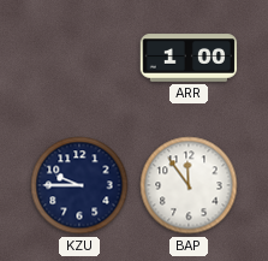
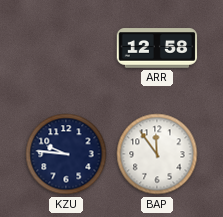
ARR: 1:00 -> 12:58 (157, 48)
KZU: 9:45 -> 9:46 (66, 154)
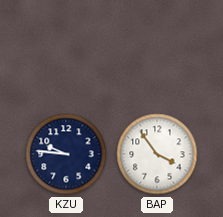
ARR: 12:58 -> none (157, 48)
BAP: 11:54 -> 3:54 (157, 154)
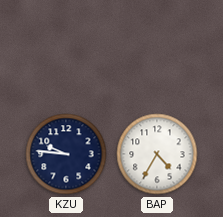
BAP: 3:54 -> 4:35 (157, 154)
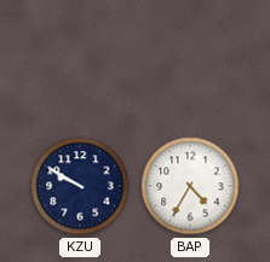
KZU: 9:46 -> 9:50 (80, 186)
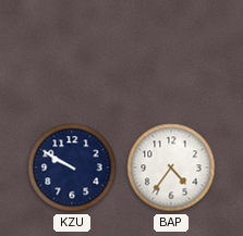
BAP: 4:35 -> 4:36 (171, 167)
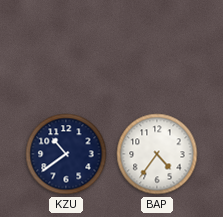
KZU: 9:50 -> 10:39 (66, 154)
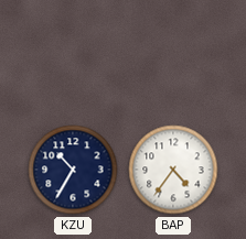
KZU: 10:39 -> 10:35 (73, 170)
